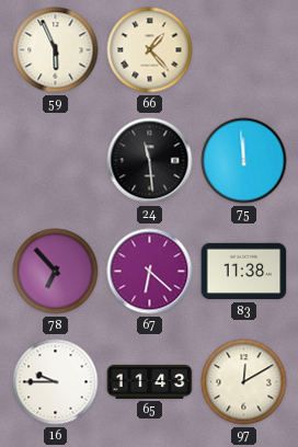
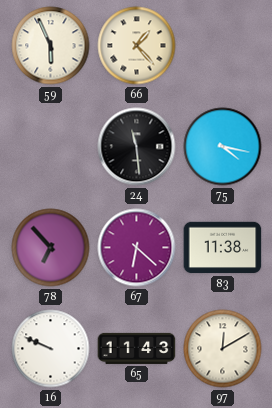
75: 11:59 -> 4:17 (223, 147)
16: 9:45 -> 9:49 (51, 349)
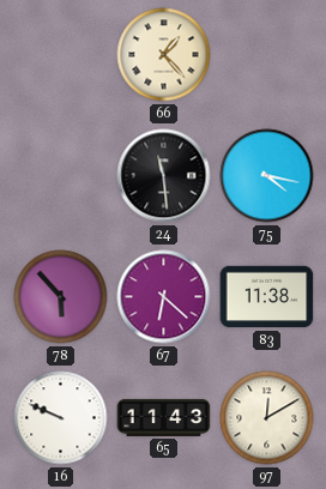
59: 5:56 -> none (51, 46)
78: 6:53 -> 5:53 (61, 297)
